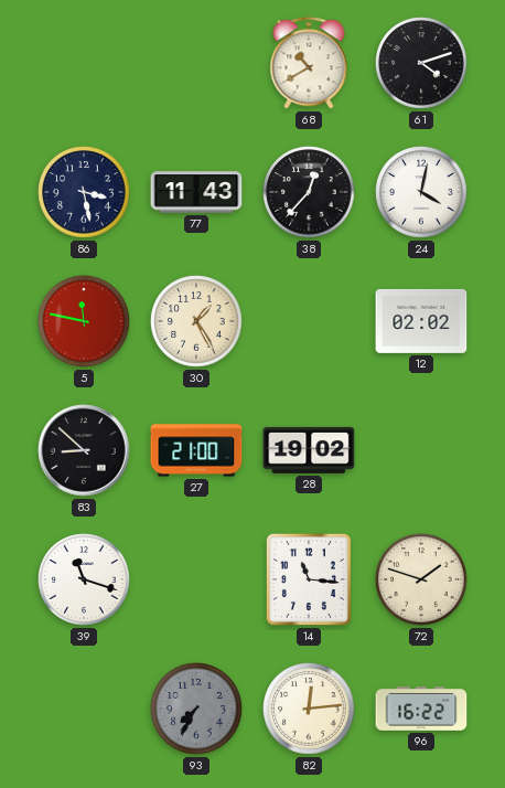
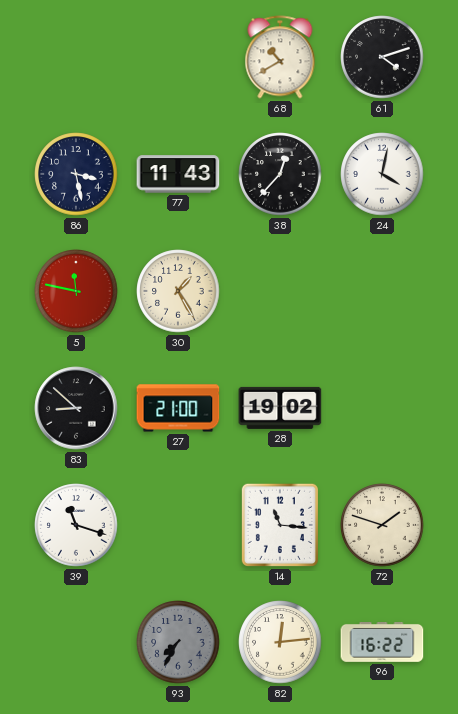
12: 02:02 -> none (421, 321)
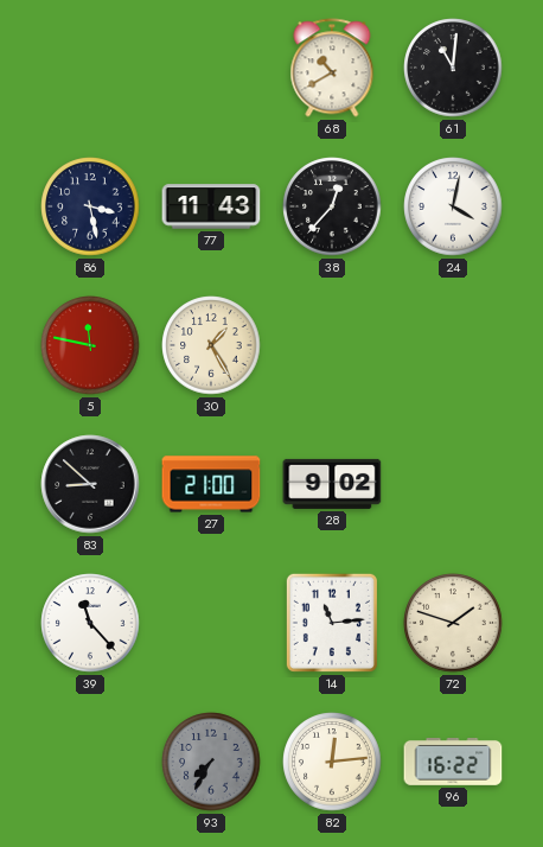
61: 4:12 -> 11:01 (453, 68)
28: 19:02 -> 9:02 (332, 484)
39: 11:18 -> 11:23 (90, 623)
14: 11:16 -> 11:14 (332, 623)
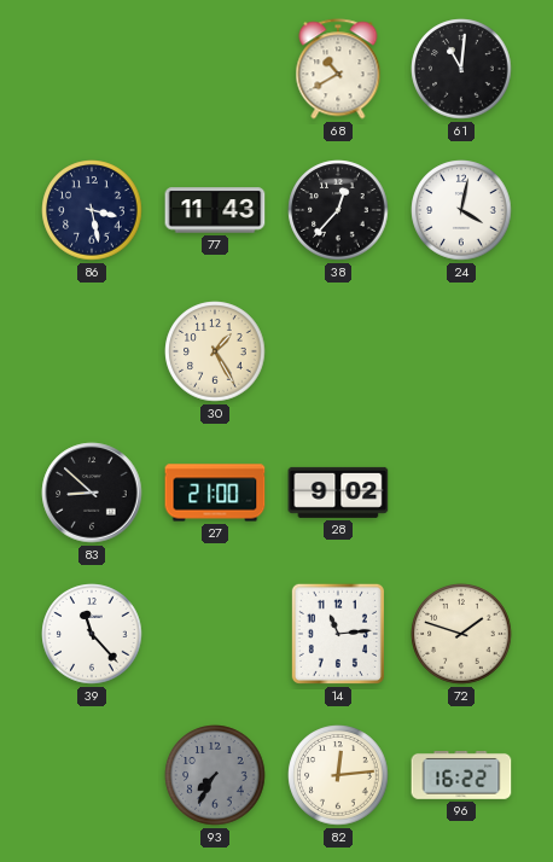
5: 11:47 -> none (90, 345)
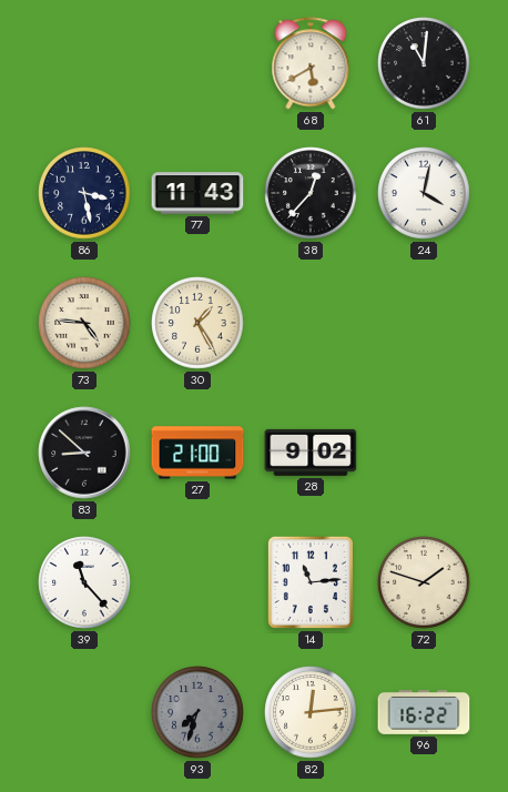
68: 10:40 -> 5:40 (311, 63)
73: none -> 4:46 (84, 323)
93: 7:35 -> 7:33 (197, 712)
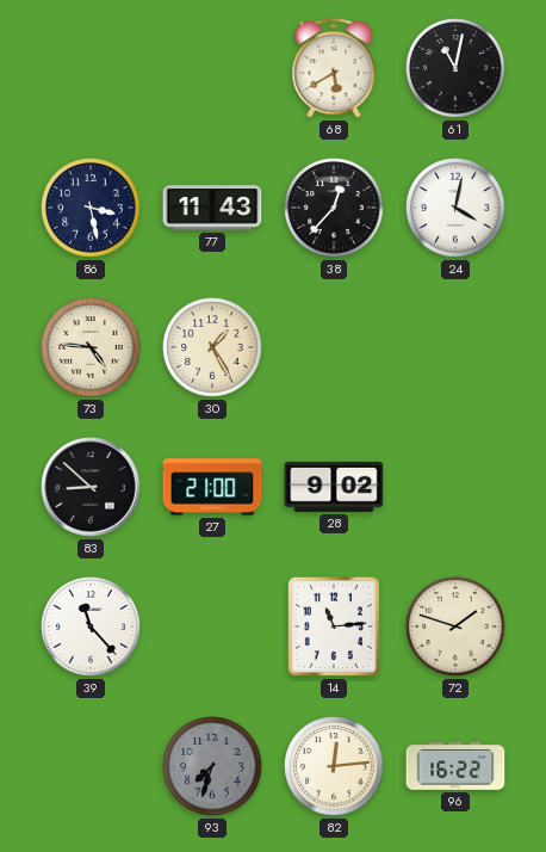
61: 11:01 -> 11:02 (455, 68)
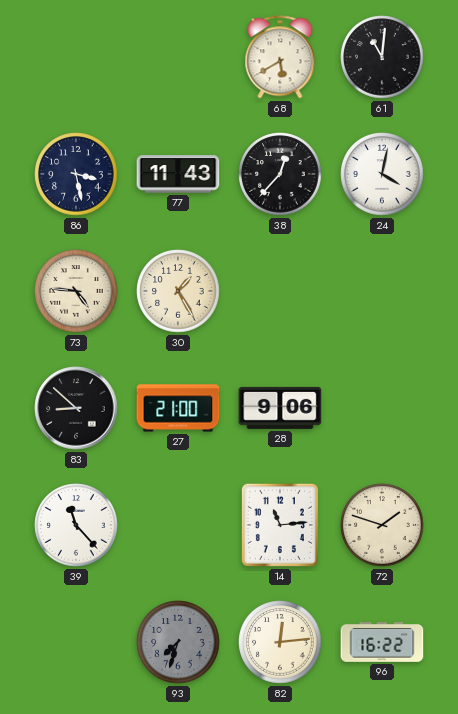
61: 11:02 -> 11:01 (382, 57)
28: 9:02 -> 9:06 (280, 408)
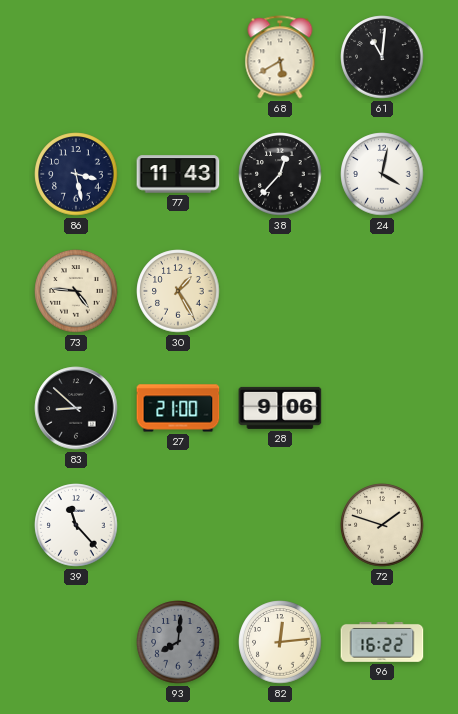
14: 11:14 -> none (280, 525)
93: 7:33 -> 8:01 (178, 642)
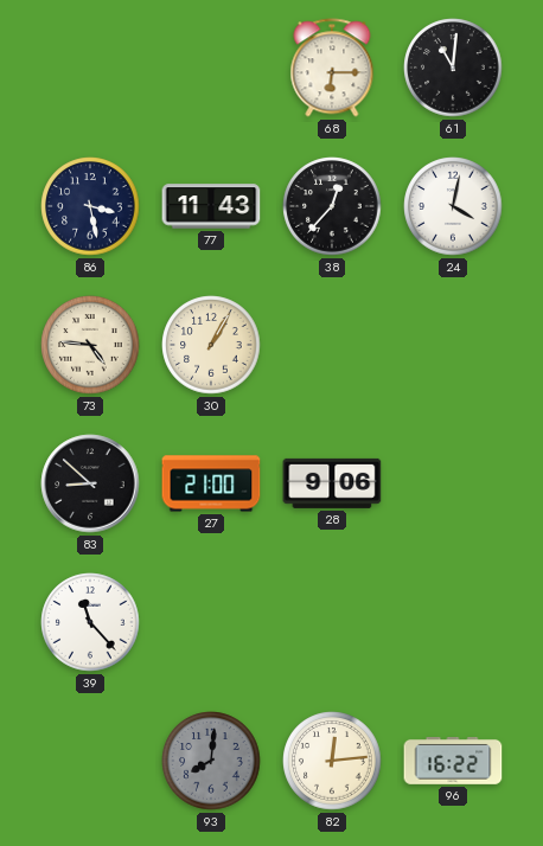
68: 5:40 -> 6:15 (332, 68)
30: 1:25 -> 1:05 (211, 345)
72: 1:48 -> none (382, 525)
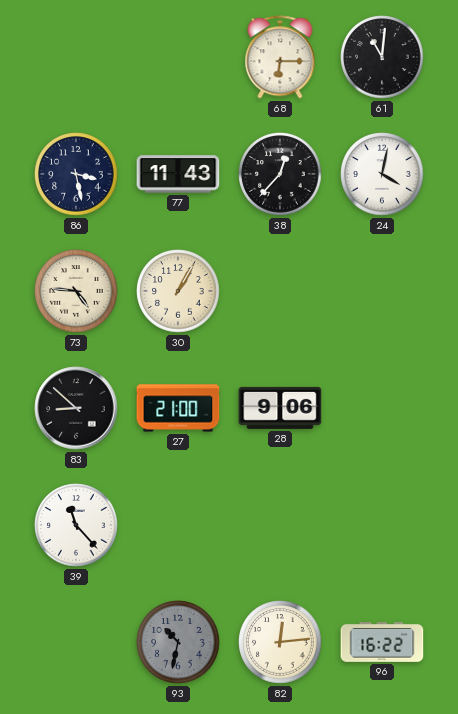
93: 8:01 -> 10:32 (178, 642)
